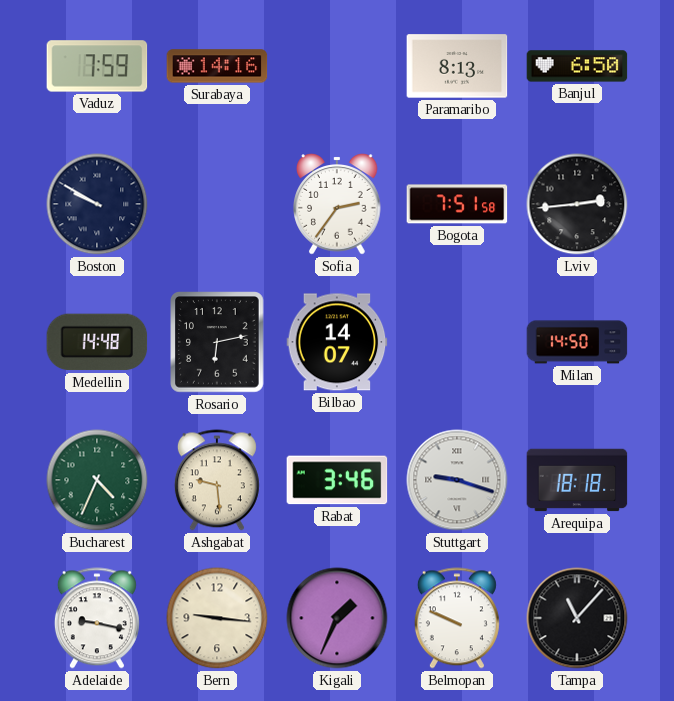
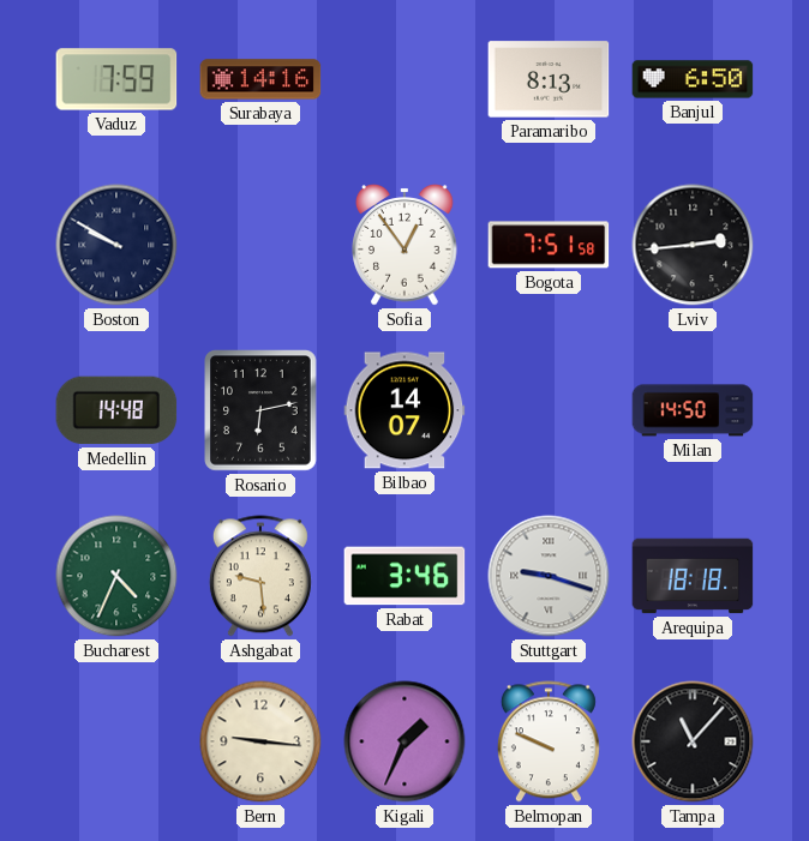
Sofia: 2:36 -> 12:54 (404, 245)
Adelaide: 9:17 -> none (97, 618)
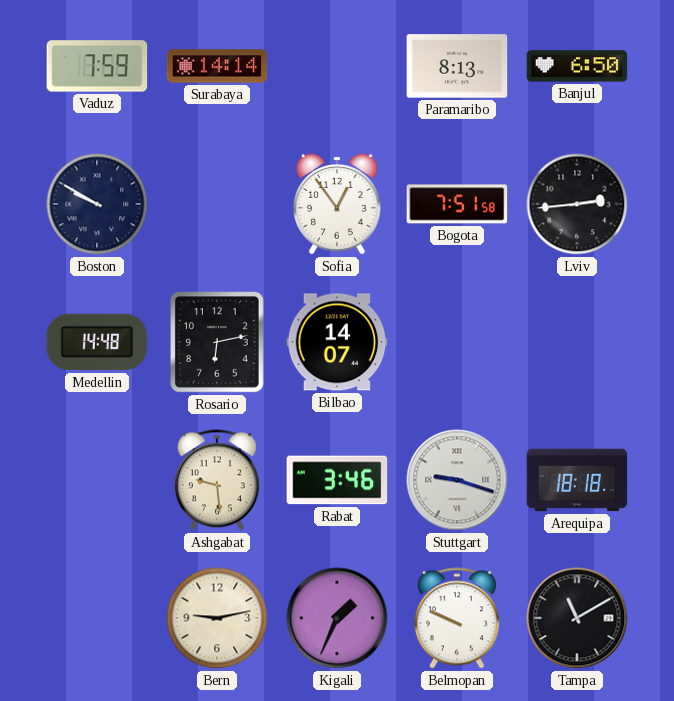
Surabaya: 14:16 -> 14:14 (217, 66)
Milan: 14:50 -> none (693, 410)
Bucharest: 4:34 -> none (116, 576)
Bern: 9:16 -> 9:13 (217, 618)
Tampa: 11:07 -> 11:10 (577, 618)
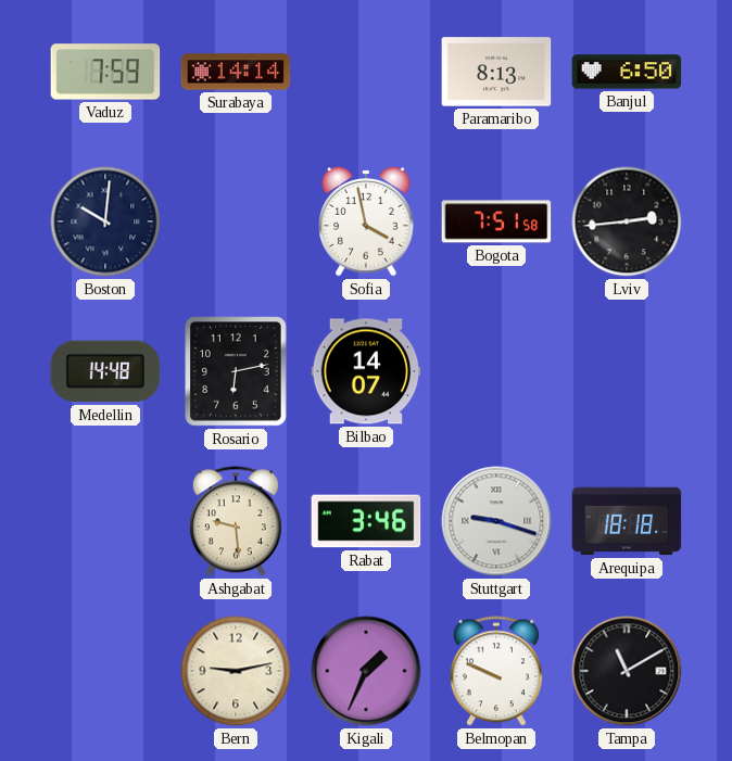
Boston: 9:50 -> 10:01 (105, 221)
Sofia: 12:54 -> 3:58 (366, 221)
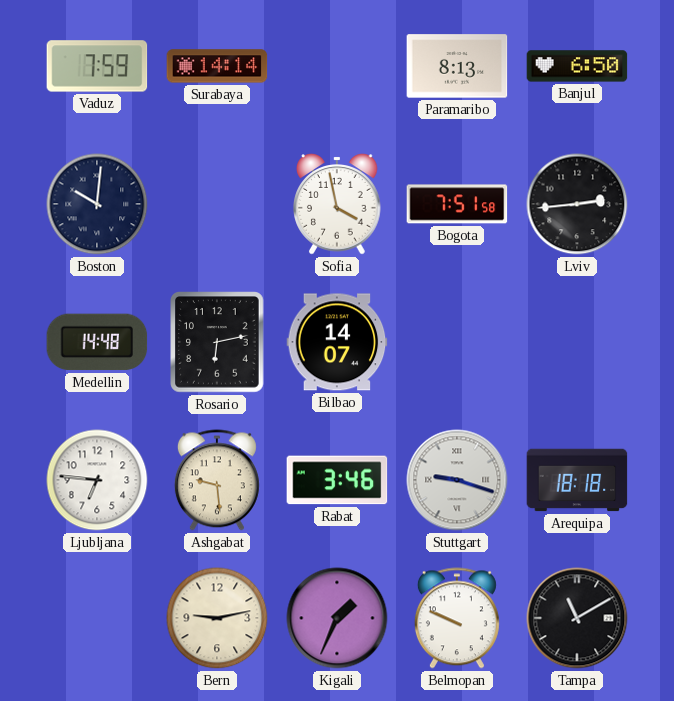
Ljubljana: none -> 6:46 (97, 480)
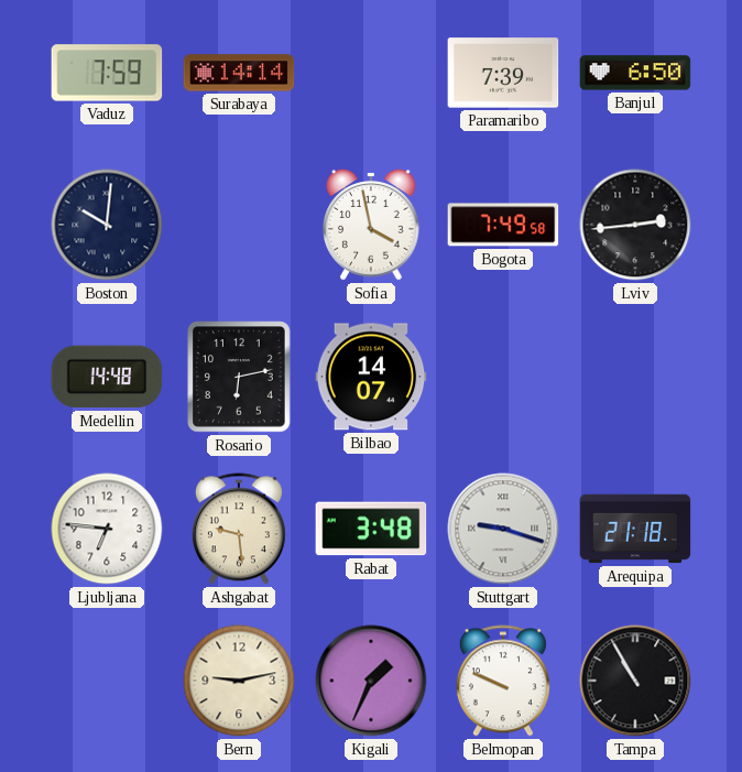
Paramaribo: 8:13 -> 7:39 (503, 73)
Bogota: 7:51 -> 7:49 (503, 225)
Rabat: 3:46 -> 3:48 (371, 529)
Arequipa: 18:18 -> 21:18 (635, 529)
Tampa: 11:10 -> 10:55 (635, 681)
